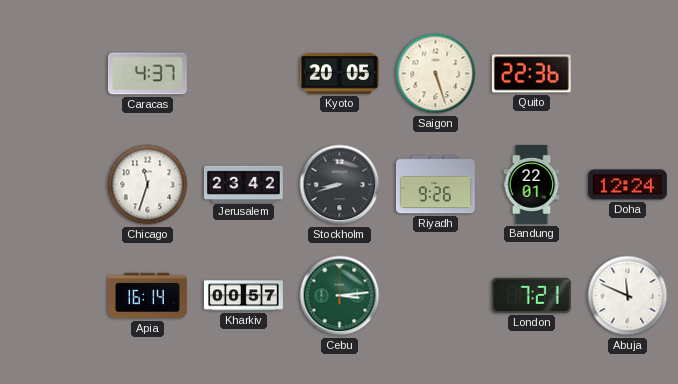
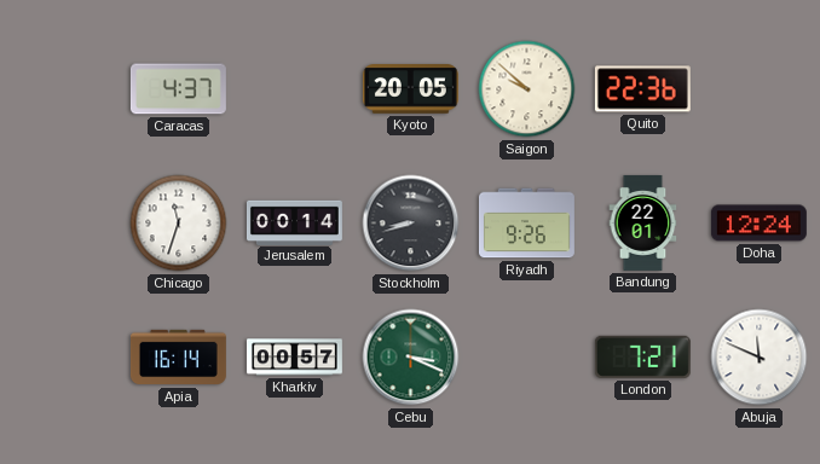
Saigon: 5:27 -> 9:52 (527, 89)
Jerusalem: 23:42 -> 00:14 (294, 222)
Cebu: 3:14 -> 3:19 (411, 358)
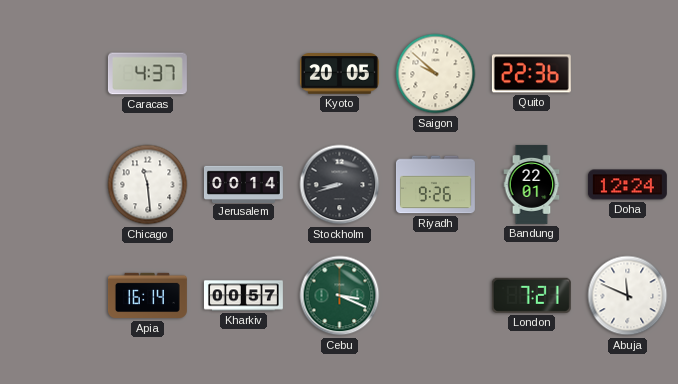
Chicago: 11:33 -> 11:29 (148, 185)
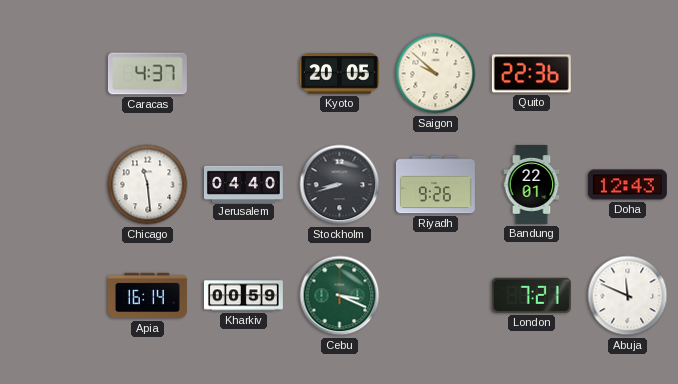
Jerusalem: 00:14 -> 04:40 (243, 184)
Doha: 12:24 -> 12:43 (627, 185)
Kharkiv: 00:57 -> 00:59 (243, 296)
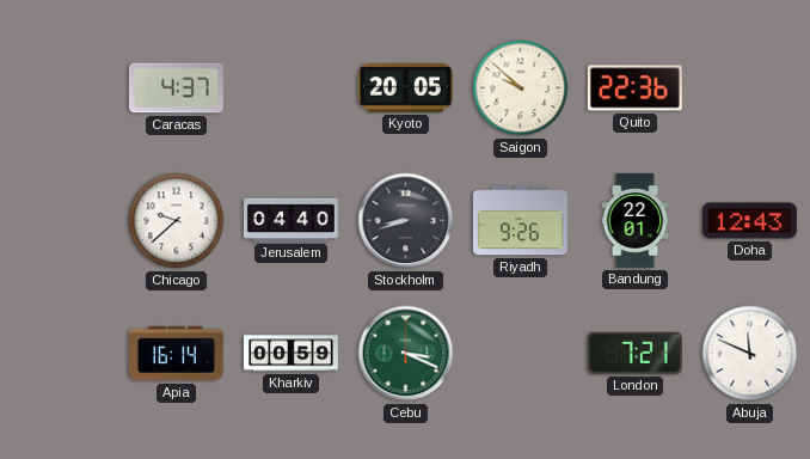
Chicago: 11:29 -> 9:38 (177, 221)
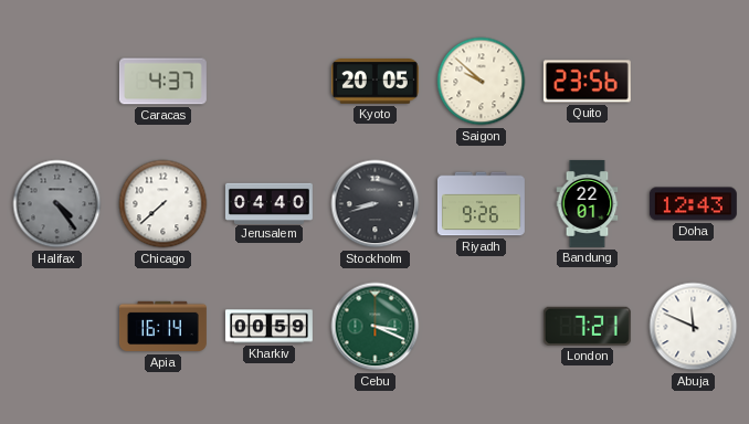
Quito: 22:36 -> 23:56 (587, 82)
Halifax: none -> 4:24 (57, 204)
Chicago: 9:38 -> 7:38 (163, 204)
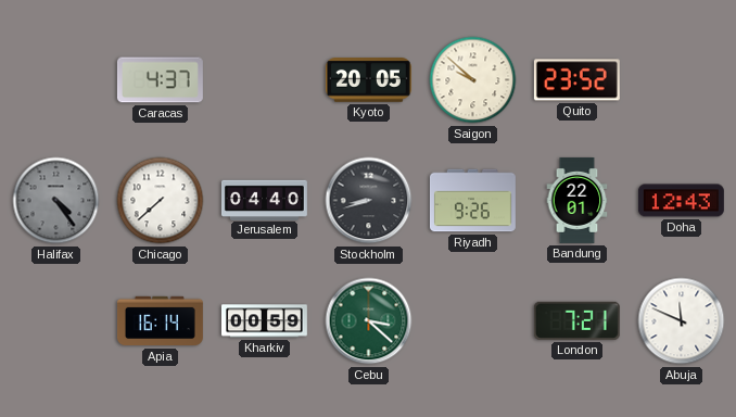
Quito: 23:56 -> 23:52 (576, 80)
Cebu: 3:19 -> 3:22 (369, 321)
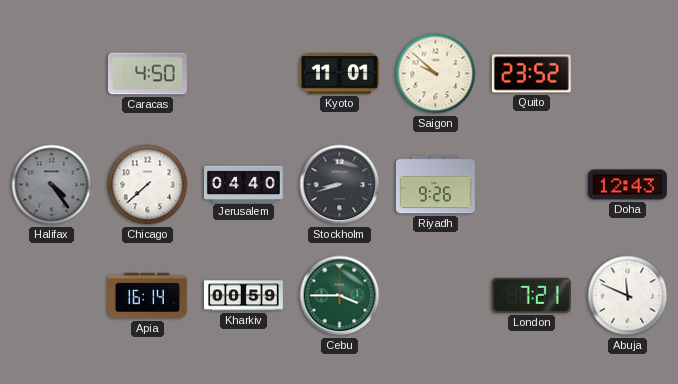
Caracas: 4:37 -> 4:50 (147, 74)
Kyoto: 20:05 -> 11:01 (339, 74)
Bandung: 22:01 -> none (578, 200)
Cebu: 3:22 -> 3:45 (340, 296)
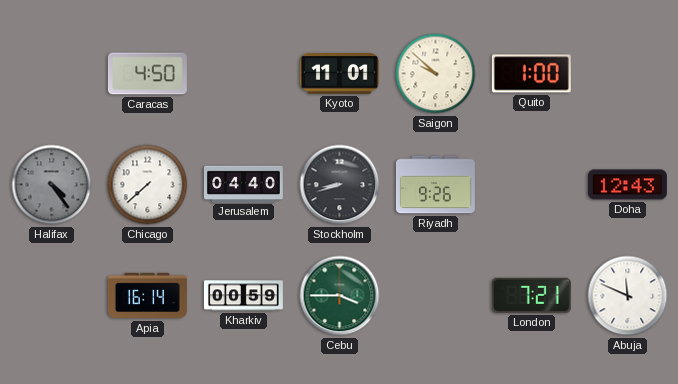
Quito: 23:52 -> 1:00 (531, 74)
